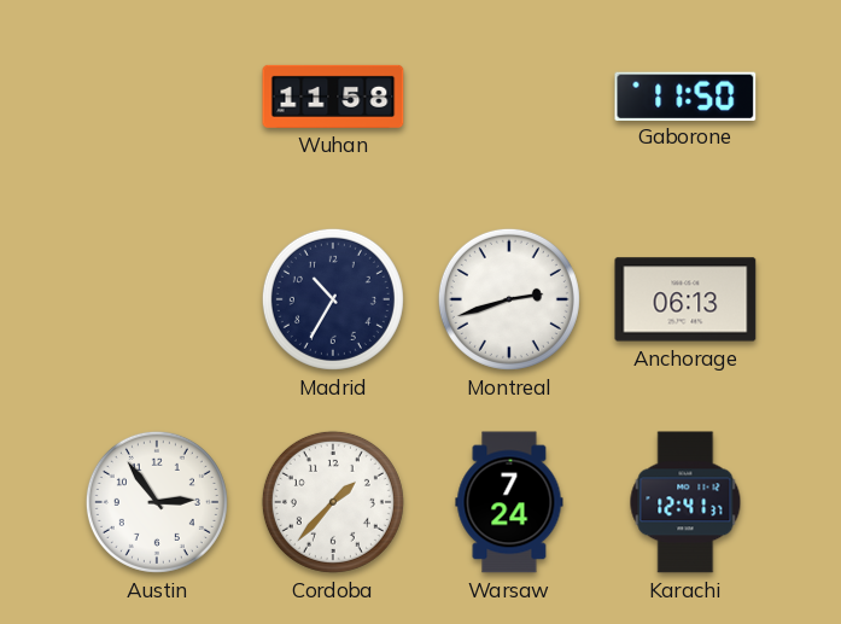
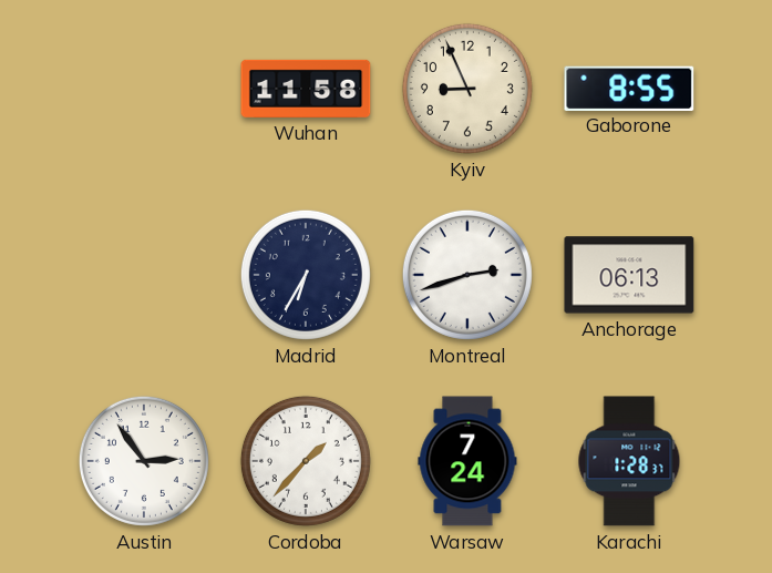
Kyiv: none -> 8:56 (467, 89)
Gaborone: 11:50 -> 8:55 (629, 88)
Madrid: 10:35 -> 6:35 (306, 275)
Karachi: 12:41 -> 1:28 (629, 461)
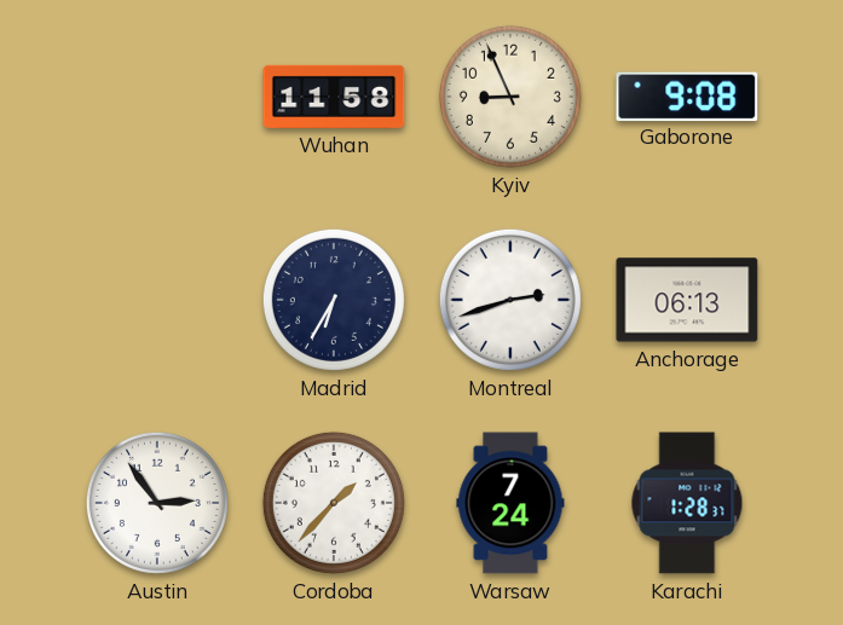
Gaborone: 8:55 -> 9:08 (687, 96)
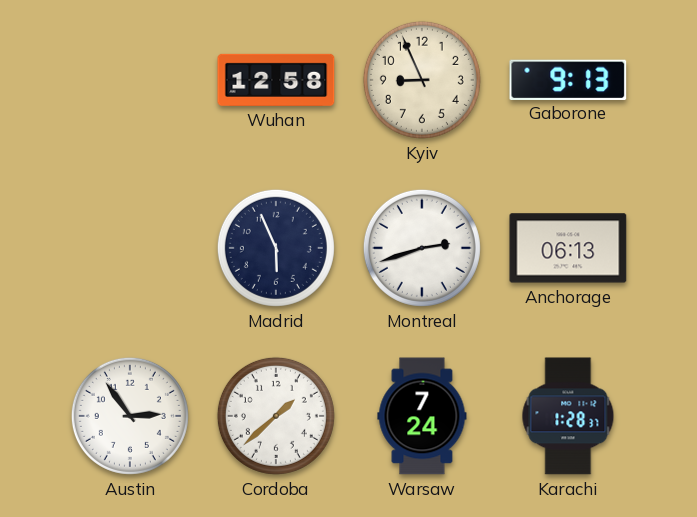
Wuhan: 11:58 -> 12:58 (276, 80)
Gaborone: 9:08 -> 9:13 (568, 79)
Madrid: 6:35 -> 5:56 (276, 248)
Cordoba: 1:37 -> 1:38 (276, 416)
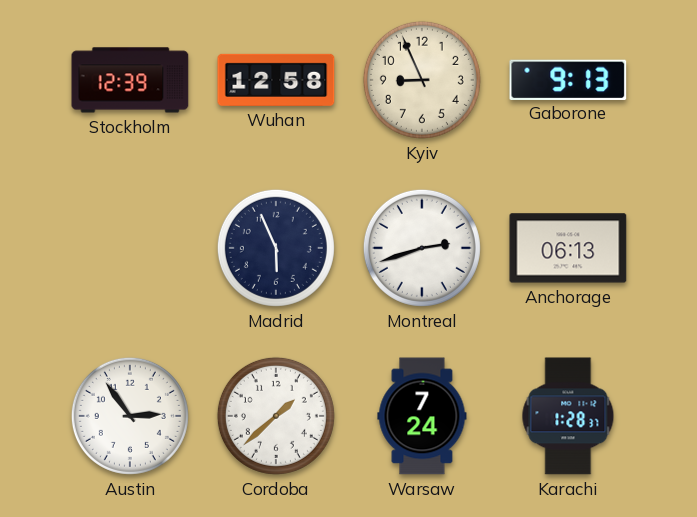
Stockholm: none -> 12:39 (130, 80)
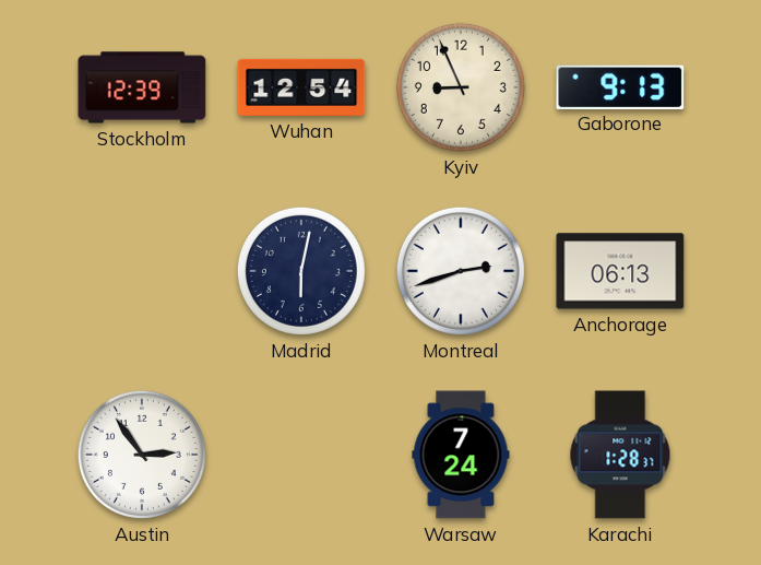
Wuhan: 12:58 -> 12:54 (301, 87)
Madrid: 5:56 -> 6:02 (301, 271)
Cordoba: 1:38 -> none (276, 416)
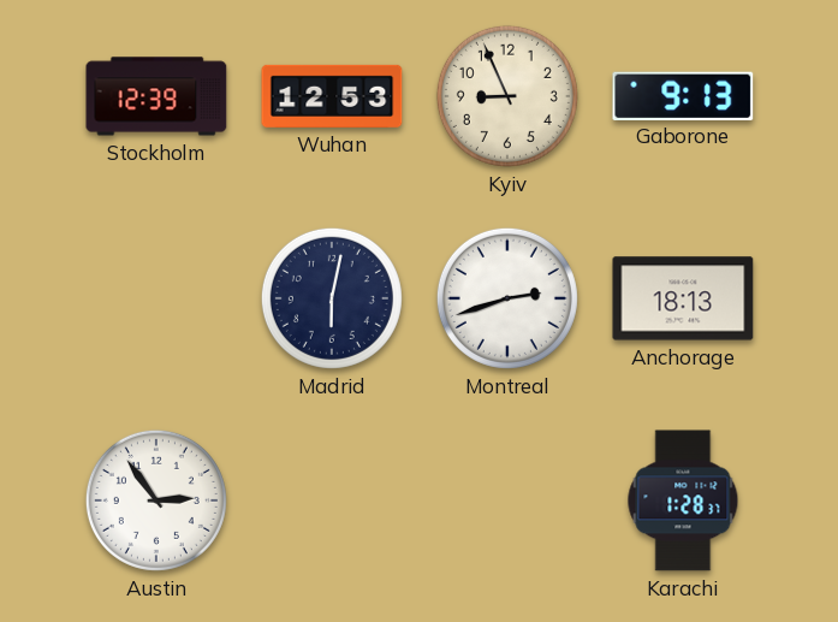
Wuhan: 12:54 -> 12:53 (332, 96)
Anchorage: 06:13 -> 18:13 (683, 298)
Warsaw: 7:24 -> none (461, 455)
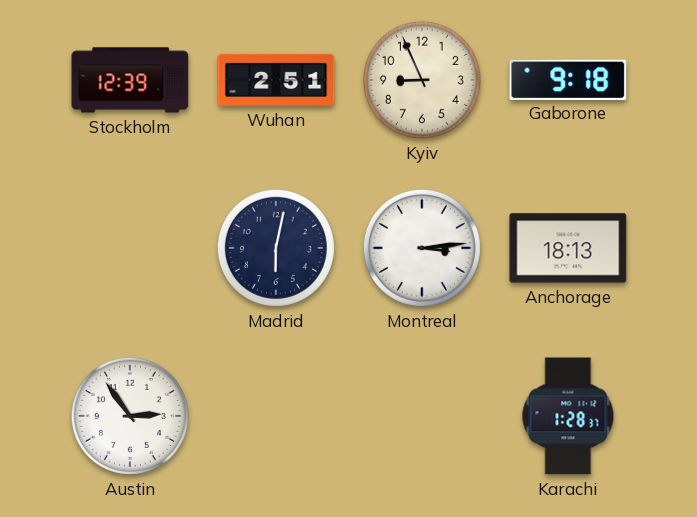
Wuhan: 12:53 -> 2:51 (276, 80)
Gaborone: 9:13 -> 9:18 (568, 79)
Montreal: 2:42 -> 3:14 (422, 248)
